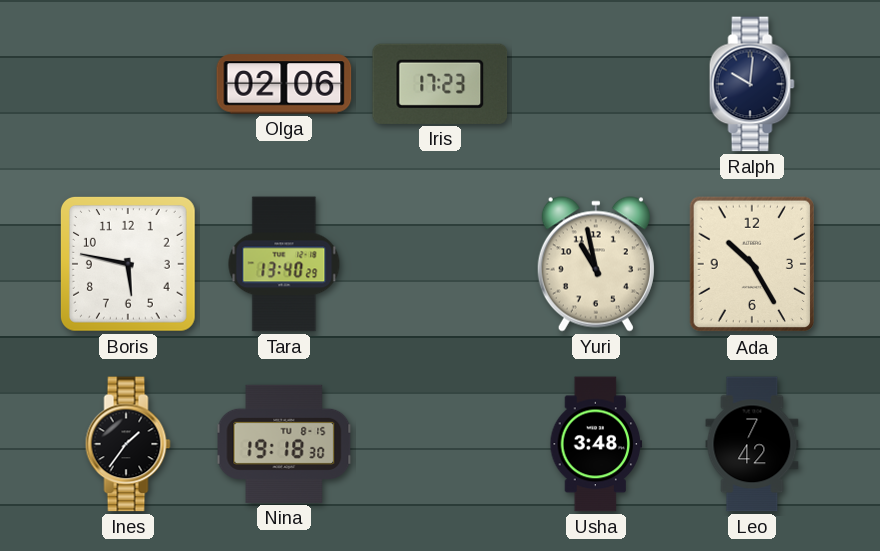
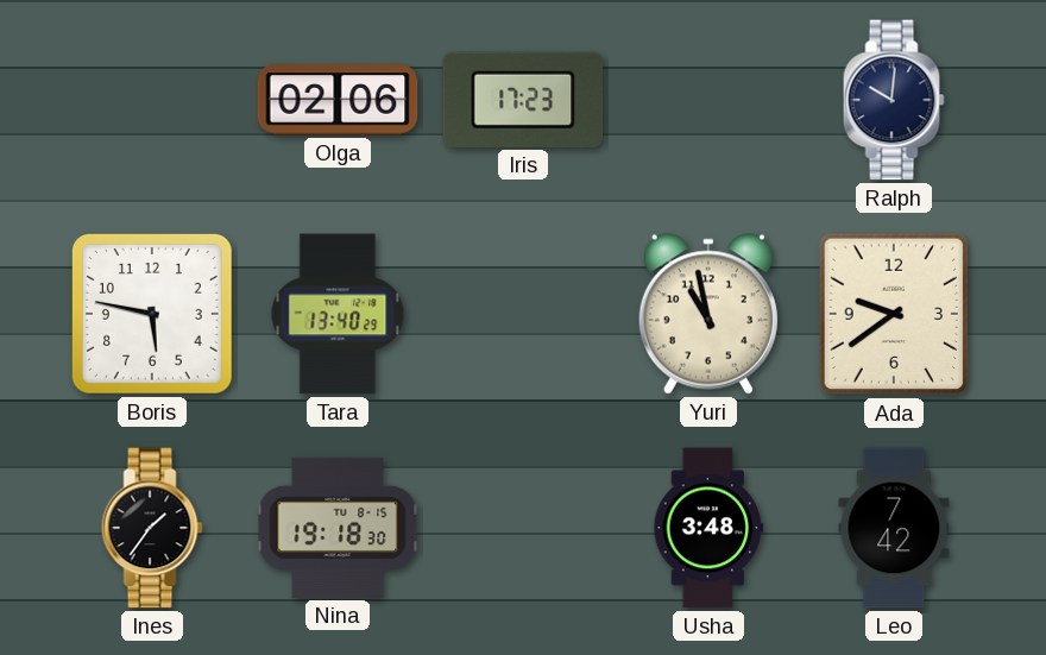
Ada: 10:25 -> 9:39 (893, 314)
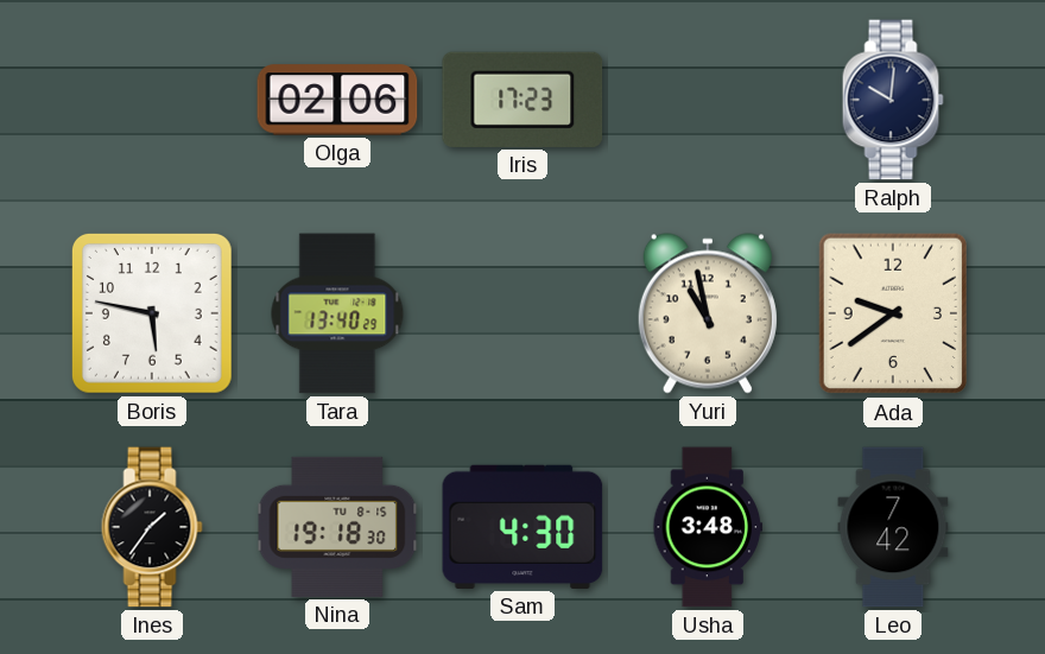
Sam: none -> 4:30 (522, 527)
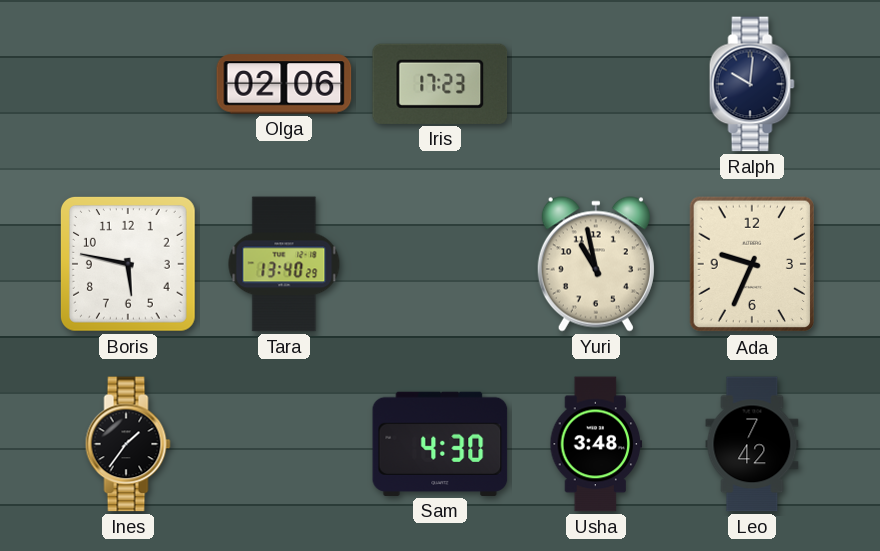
Ada: 9:39 -> 9:34 (751, 264)
Nina: 19:18 -> none (337, 527)
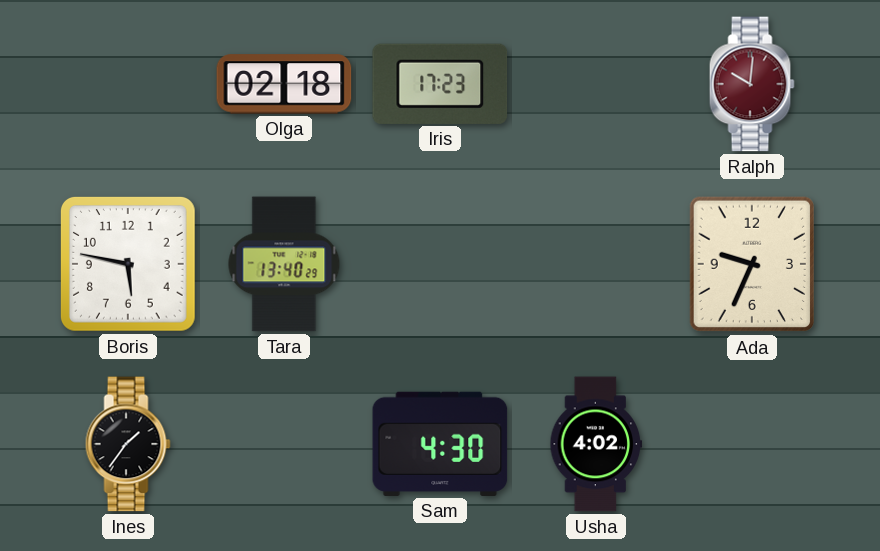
Olga: 02:06 -> 02:18 (284, 84)
Ralph dial: navy -> burgundy (752, 84)
Yuri: 10:58 -> none (596, 264)
Usha: 3:48 -> 4:02 (596, 444)
Leo: 7:42 -> none (752, 444)
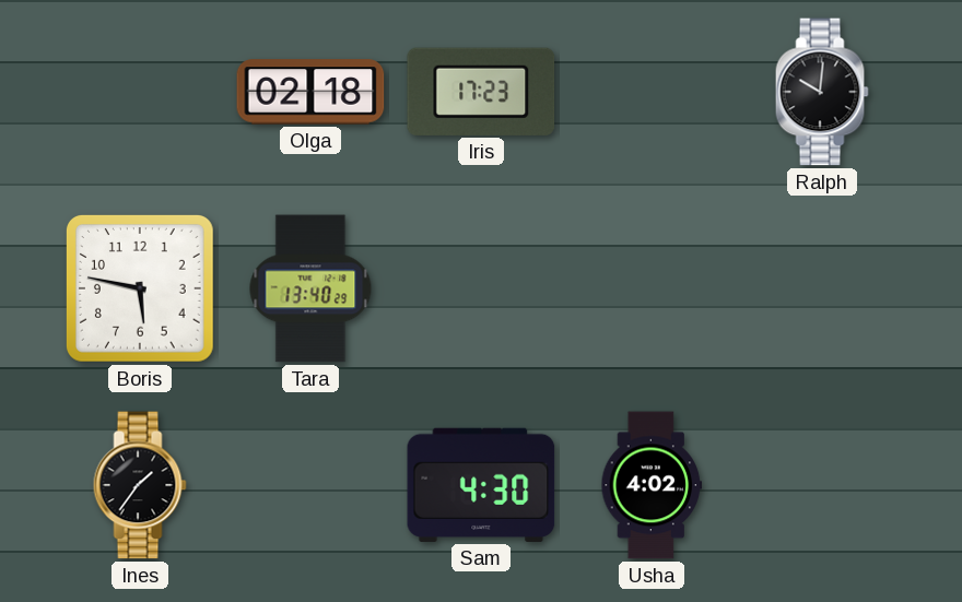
Ralph dial: burgundy -> black (822, 92)
Ada: 9:34 -> none (751, 264)
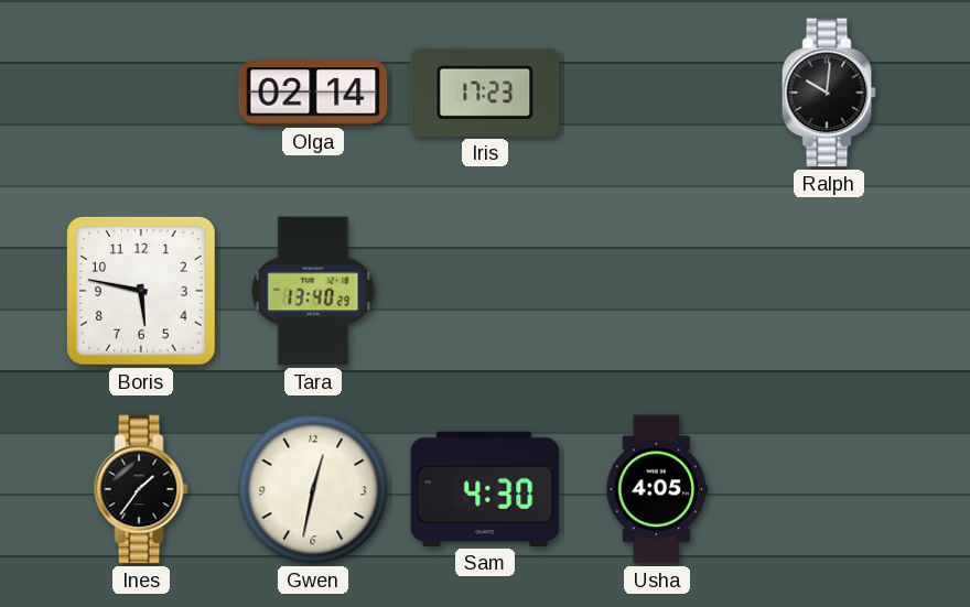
Olga: 02:18 -> 02:14 (313, 93)
Gwen: none -> 12:32 (313, 489)
Usha: 4:02 -> 4:05 (657, 489)
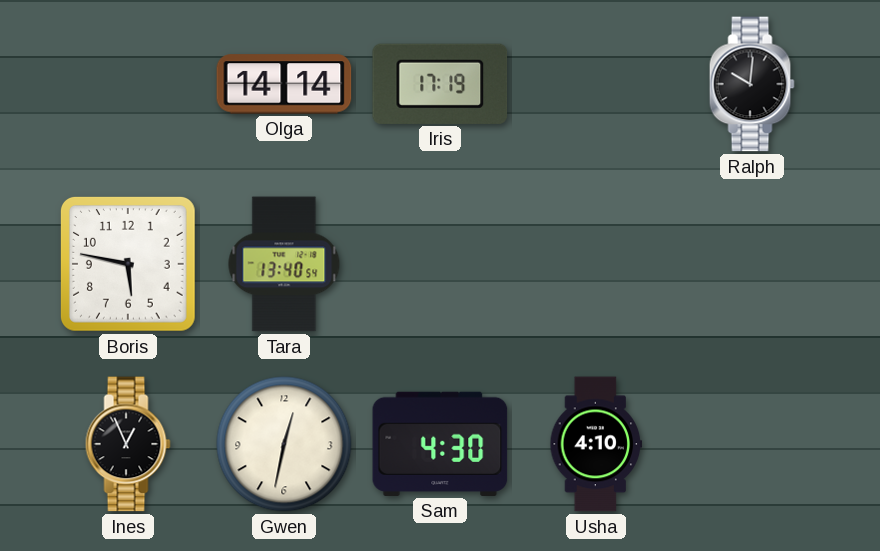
Olga: 02:14 -> 14:14 (284, 84)
Iris: 17:23 -> 17:19 (440, 84)
Tara: 13:40:29 -> 13:40:54 (284, 264)
Ines: 1:36 -> 12:56 (128, 444)
Usha: 4:05 -> 4:10 (596, 444)
